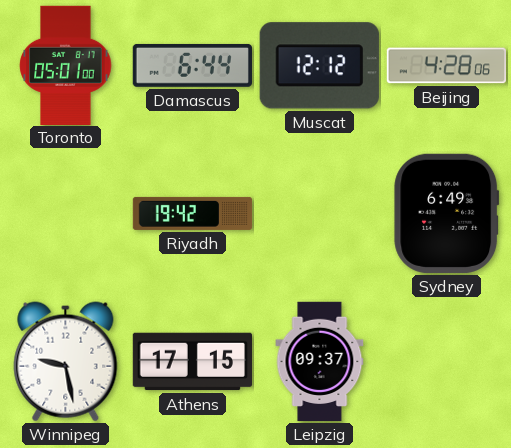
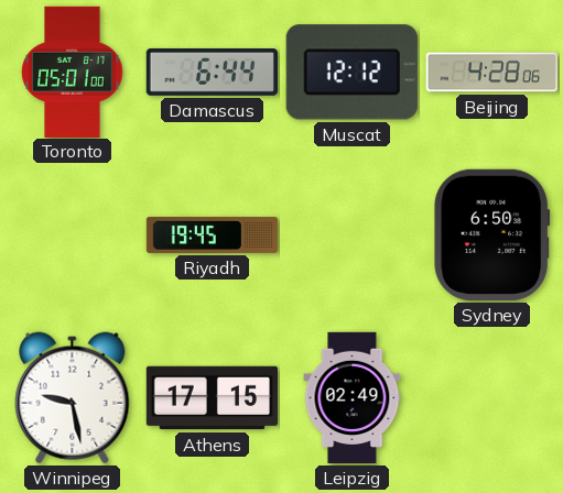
Riyadh: 19:42 -> 19:45 (213, 234)
Sydney: 6:49 -> 6:50 (492, 234)
Leipzig: 09:37 -> 02:49 (353, 398)
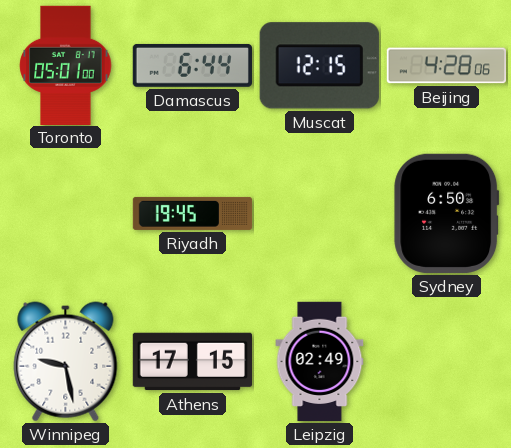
Muscat: 12:12 -> 12:15 (319, 66)
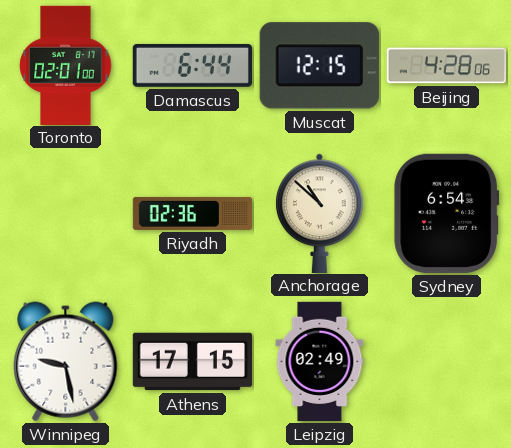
Toronto: 05:01 -> 02:01 (66, 65)
Riyadh: 19:45 -> 02:36 (193, 213)
Anchorage: none -> 10:52 (320, 213)
Sydney: 6:50 -> 6:54 (447, 213)
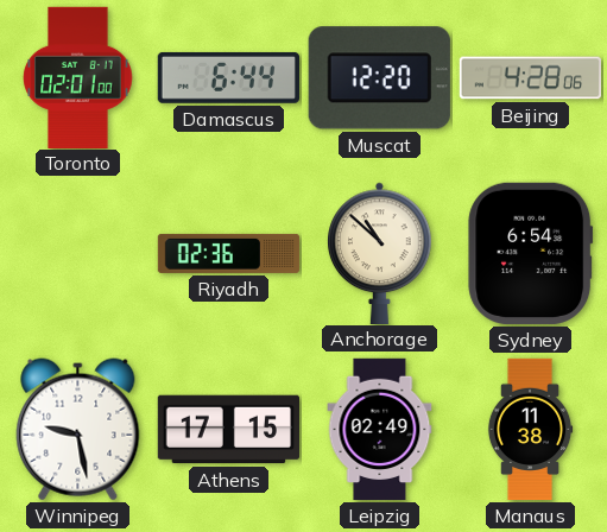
Muscat: 12:15 -> 12:20 (379, 78)
Manaus: none -> 11:38 (530, 430)
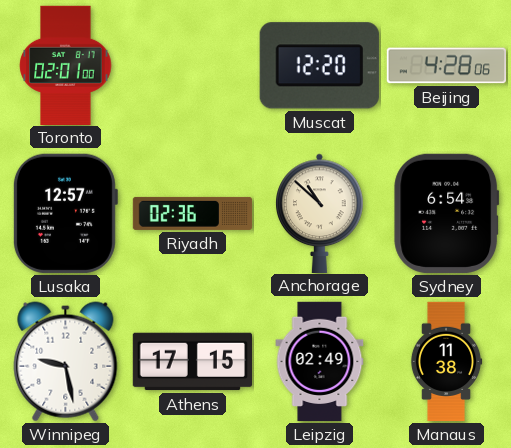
Damascus: 6:44 -> none (228, 77)
Lusaka: none -> 12:57 (65, 213)
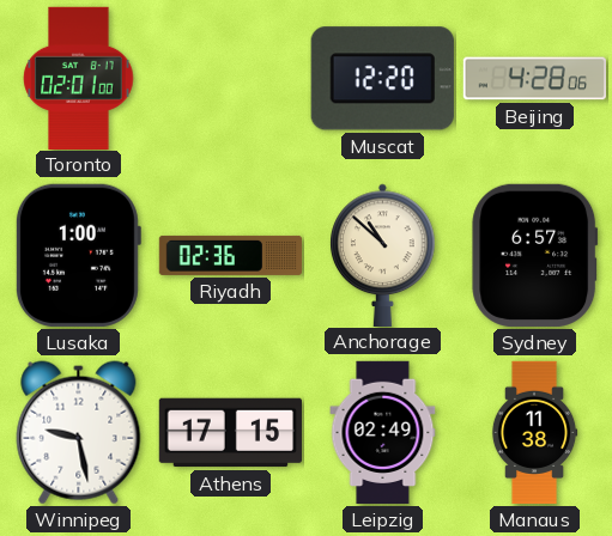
Lusaka: 12:57 -> 1:00 (78, 255)
Sydney: 6:54 -> 6:57 (535, 255)
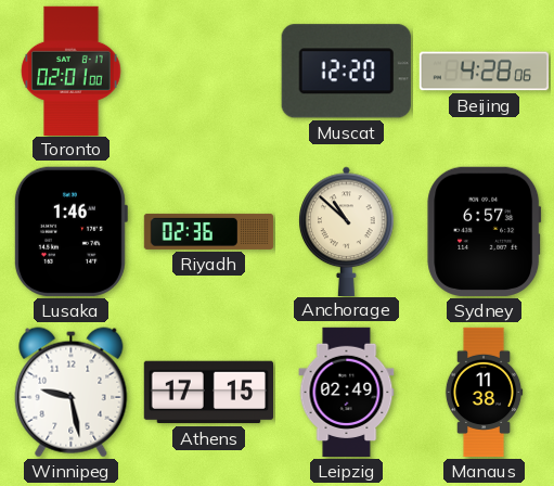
Lusaka: 1:00 -> 1:46 (70, 231)
